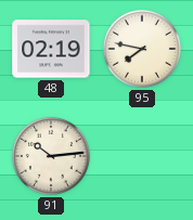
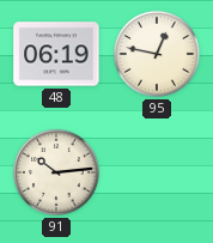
48: 02:19 -> 06:19 (56, 54)
95: 7:47 -> 12:47 (157, 54)
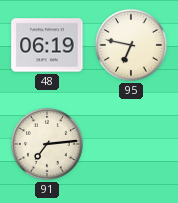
95: 12:47 -> 6:47 (131, 45)
91: 10:14 -> 7:14 (47, 144)
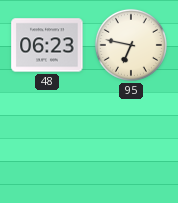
48: 06:19 -> 06:23 (47, 45)
91: 7:14 -> none (47, 144)
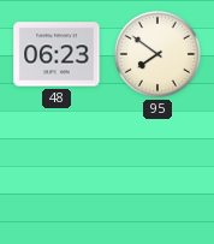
95: 6:47 -> 7:51 (157, 54)
